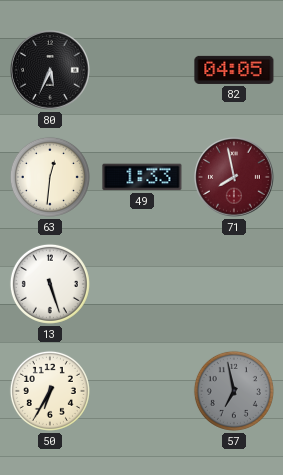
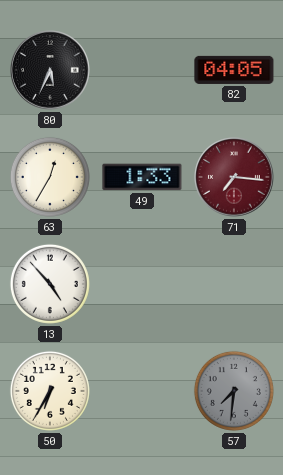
63: 12:31 -> 12:35 (50, 177)
71: 7:58 -> 7:16 (234, 177)
13: 5:27 -> 4:53 (50, 284)
57: 6:58 -> 7:31 (234, 391)
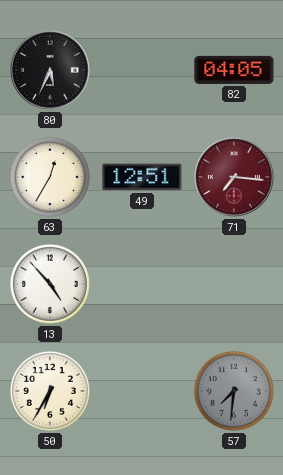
49: 1:33 -> 12:51 (142, 177)
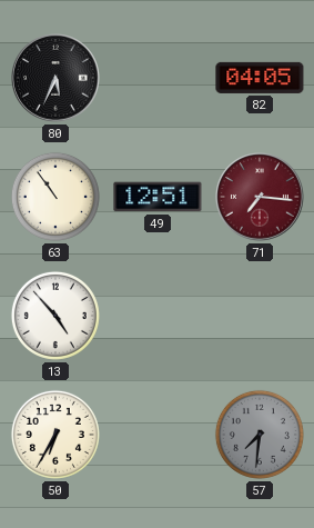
63: 12:35 -> 10:54 (55, 197)
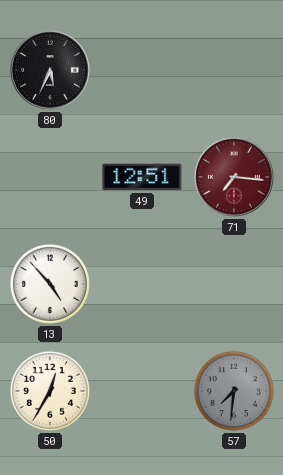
82: 04:05 -> none (260, 78)
63: 10:54 -> none (55, 197)
50: 6:35 -> 12:35 (50, 391)
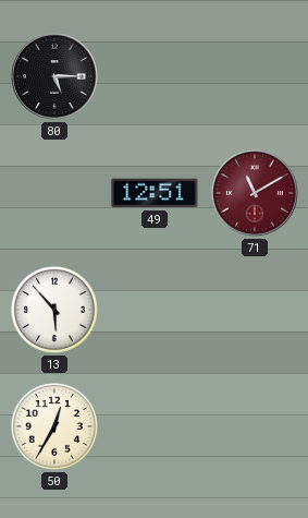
80: 5:34 -> 5:15 (54, 76)
71: 7:16 -> 11:10 (255, 193)
13: 4:53 -> 5:53 (54, 310)
57: 7:31 -> none (234, 391)
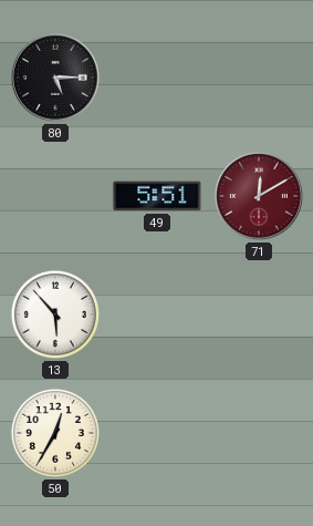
49: 12:51 -> 5:51 (157, 196)
71: 11:10 -> 12:10 (259, 196)
